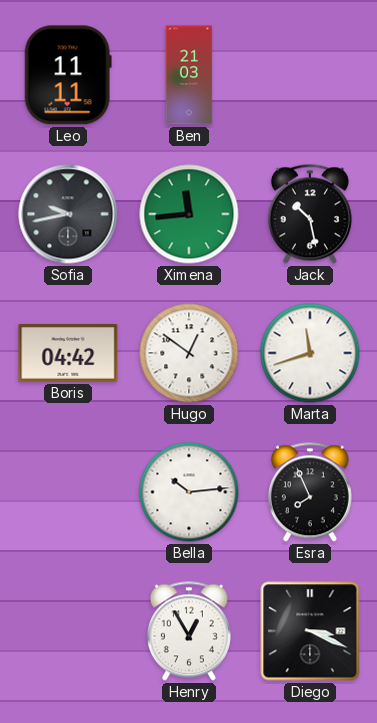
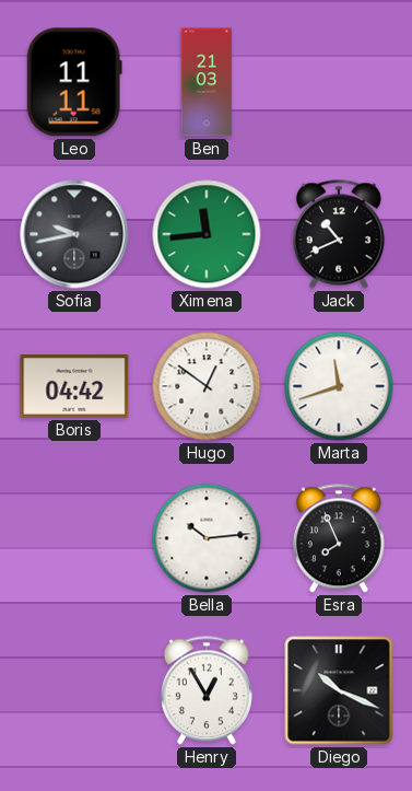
Jack: 10:28 -> 10:41 (339, 234)
Diego: 3:19 -> 10:19 (339, 690)
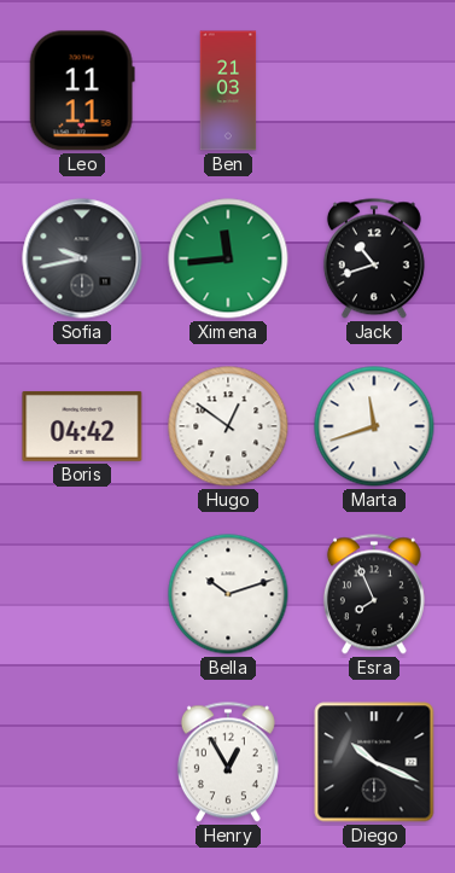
Jack: 10:41 -> 10:42 (374, 258)
Bella: 10:14 -> 10:12 (228, 594)
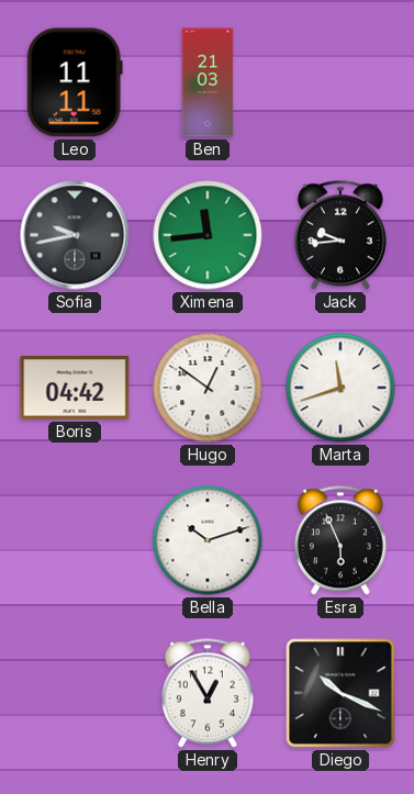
Jack: 10:42 -> 9:44 (340, 235)
Esra: 7:56 -> 5:56 (340, 540)
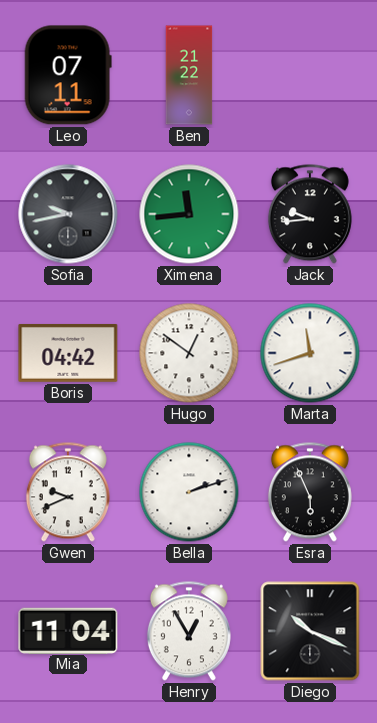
Leo: 11:11 -> 07:11 (68, 75)
Ben: 21:03 -> 21:22 (189, 75)
Gwen: none -> 9:41 (68, 492)
Bella: 10:12 -> 2:12 (189, 492)
Mia: none -> 11:04 (68, 630)
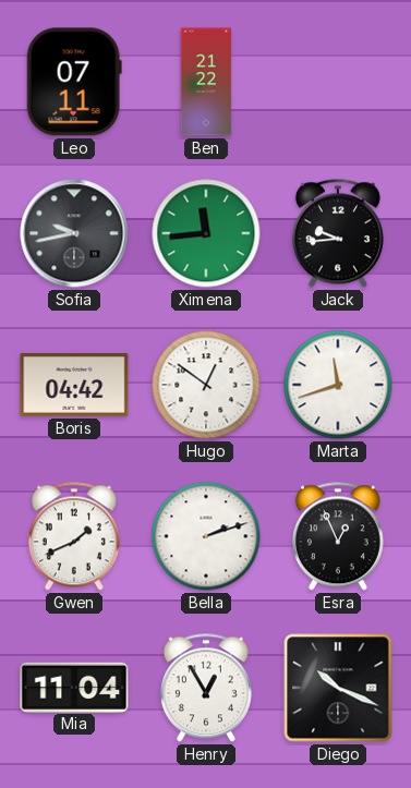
Gwen: 9:41 -> 1:41 (74, 536)
Esra: 5:56 -> 12:56 (338, 536)
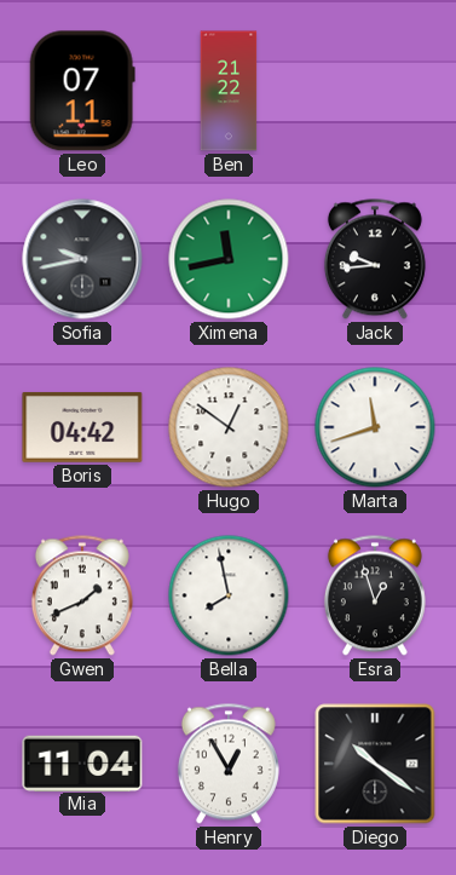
Ximena: 11:44 -> 11:43 (229, 259)
Bella: 2:12 -> 7:58 (229, 595)
Esra: 12:56 -> 12:57 (375, 595)
Diego: 10:19 -> 10:21 (375, 764)
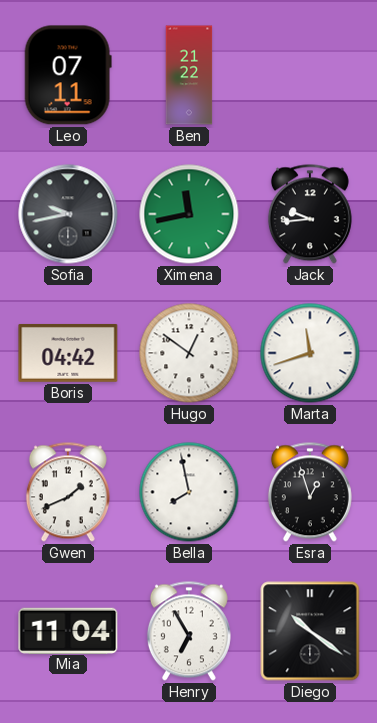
Henry: 12:55 -> 6:55 (189, 631)
